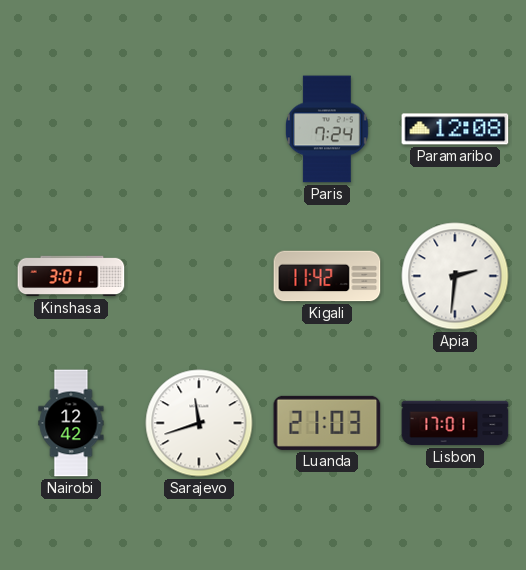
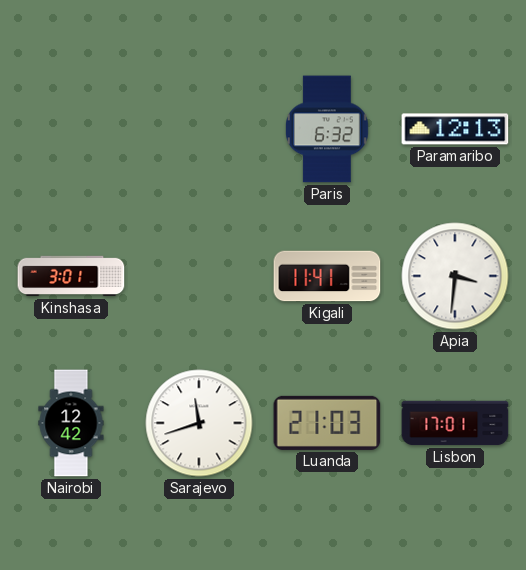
Paris: 7:24 -> 6:32 (327, 129)
Paramaribo: 12:08 -> 12:13 (455, 129)
Kigali: 11:42 -> 11:41 (327, 276)
Apia: 2:31 -> 3:31 (455, 276)
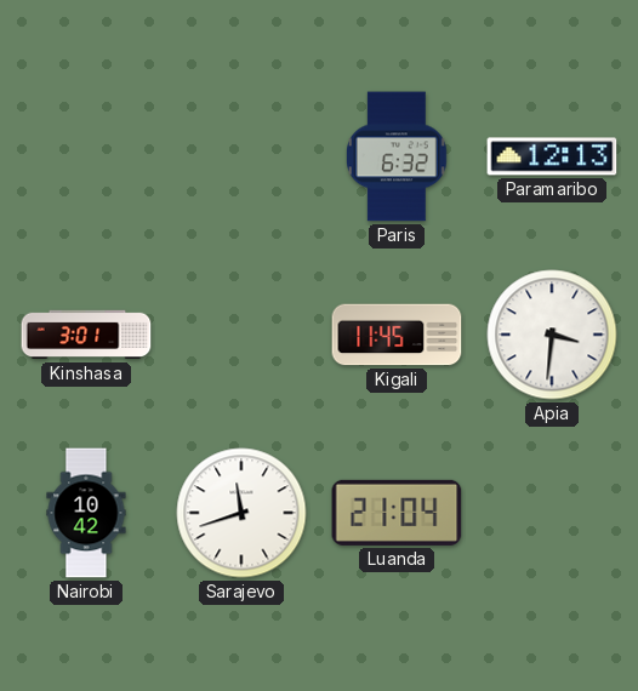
Kigali: 11:41 -> 11:45 (397, 335)
Nairobi: 12:42 -> 10:42 (86, 513)
Luanda: 21:03 -> 21:04 (397, 513)
Lisbon: 17:01 -> none (455, 423)
